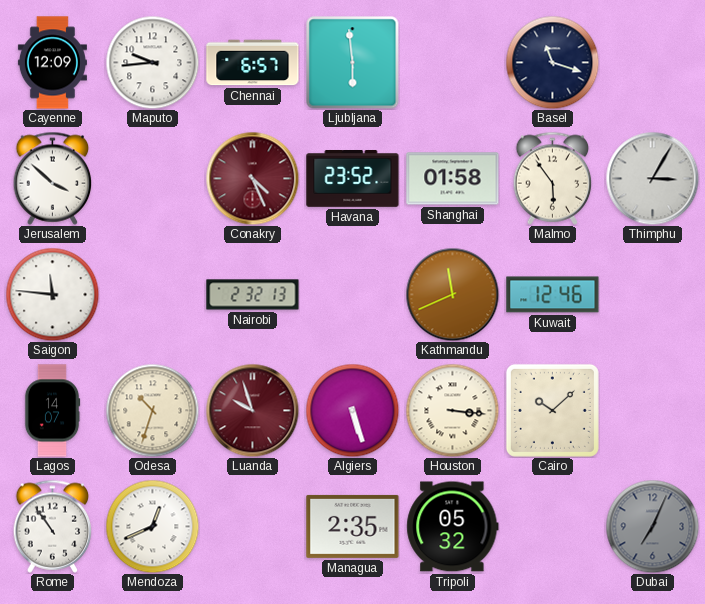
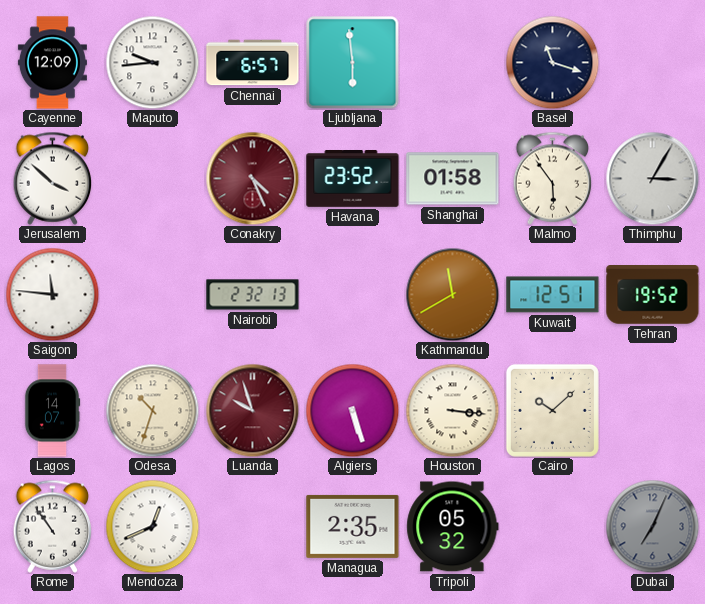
Kathmandu: 11:41 -> 11:40 (452, 294)
Kuwait: 12:46 -> 12:51 (553, 295)
Tehran: none -> 19:52 (653, 295)
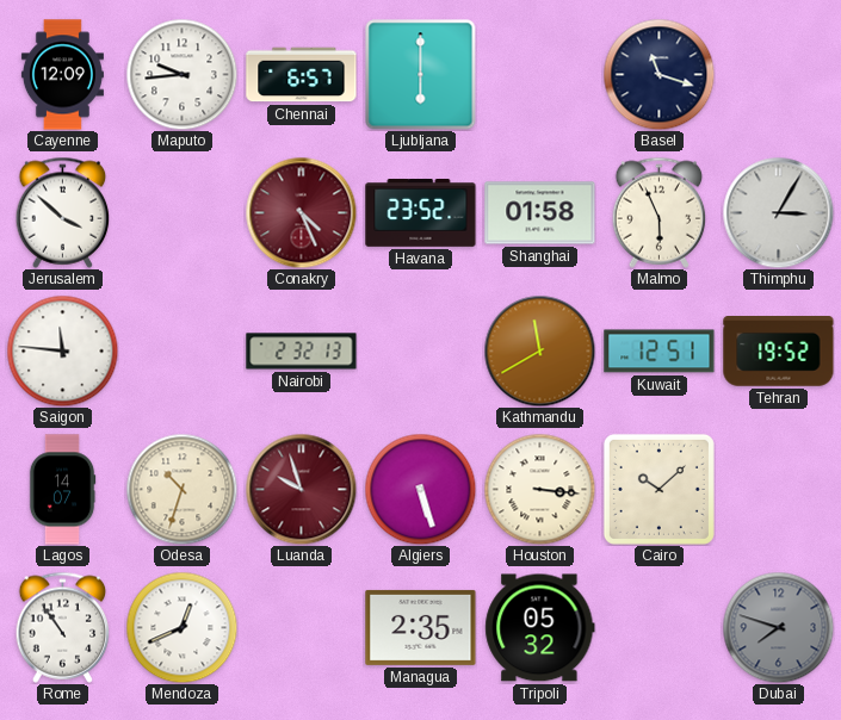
Ljubljana: 5:59 -> 6:00 (420, 74)
Malmo: 5:54 -> 5:56 (660, 212)
Dubai: 7:04 -> 7:48 (778, 627)
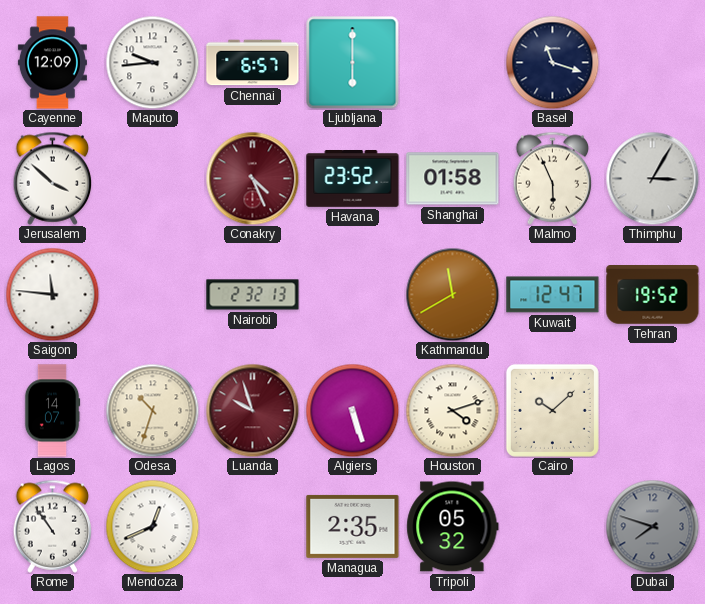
Kuwait: 12:51 -> 12:47 (553, 295)
Houston: 3:16 -> 4:12 (452, 410)
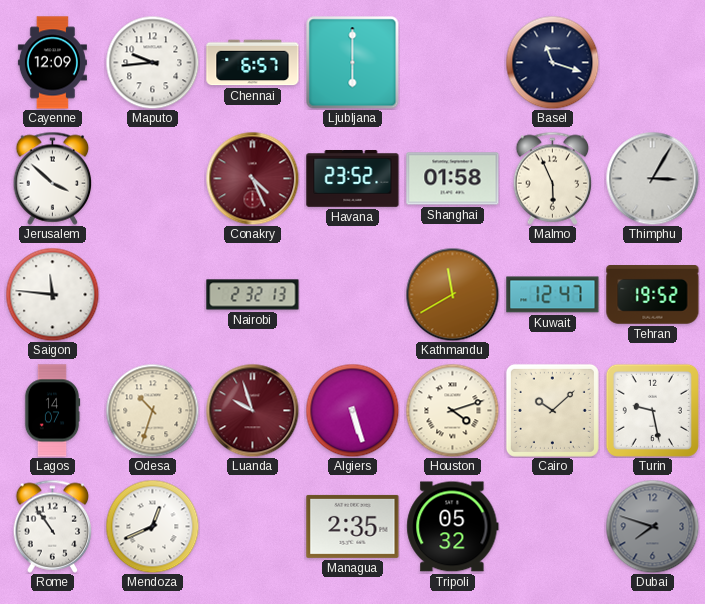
Turin: none -> 9:28 (652, 410)
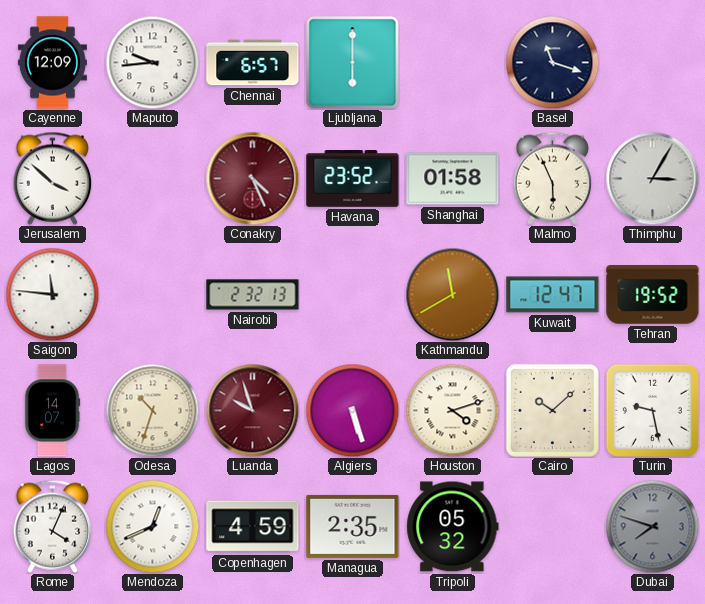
Rome: 10:54 -> 4:04 (53, 526)
Copenhagen: none -> 4:59 (253, 527)
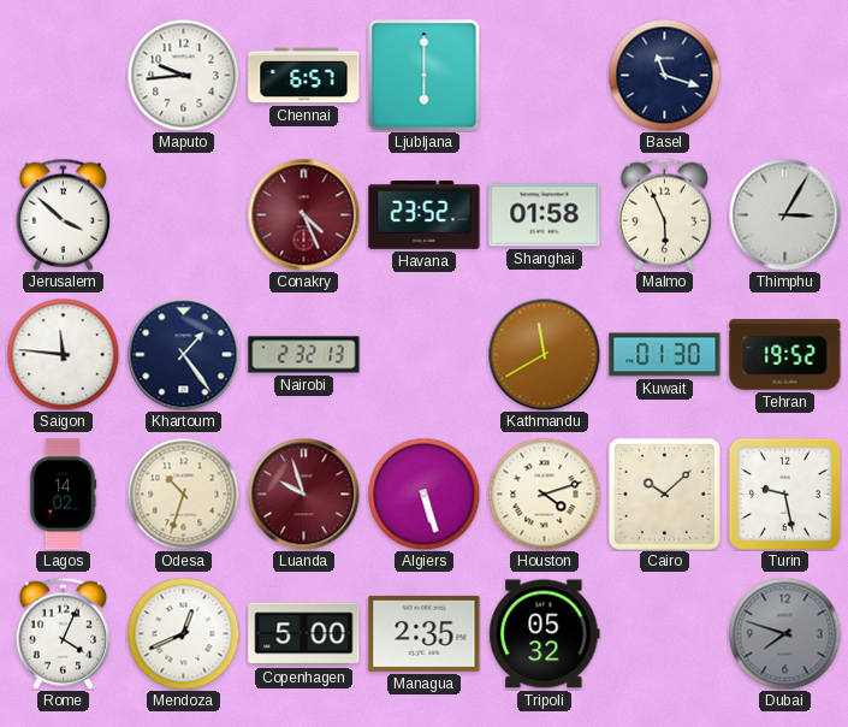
Cayenne: 12:09 -> none (52, 63)
Khartoum: none -> 1:24 (183, 354)
Kuwait: 12:47 -> 01:30 (665, 355)
Lagos: 14:07 -> 14:02 (63, 495)
Copenhagen: 4:59 -> 5:00 (304, 634)
